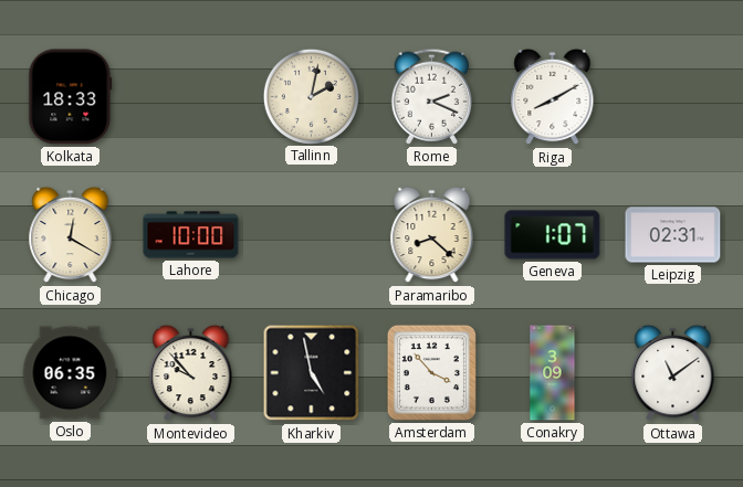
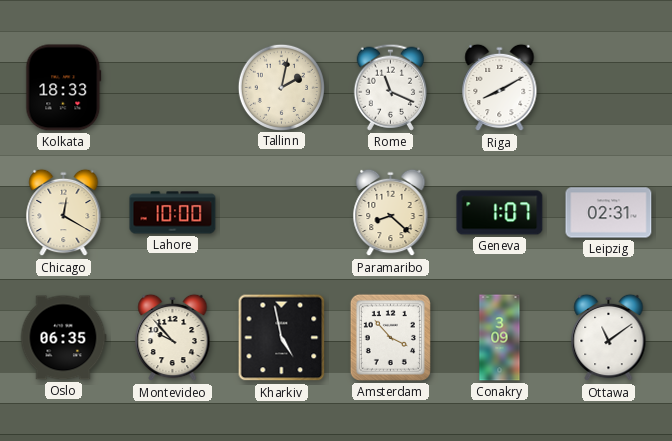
Rome: 2:19 -> 11:19 (390, 87)
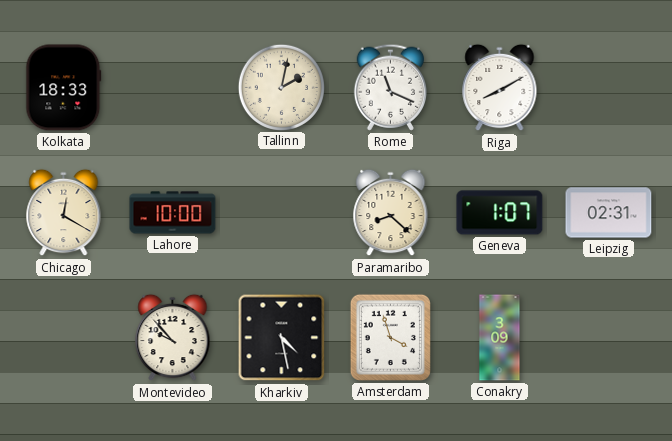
Oslo: 06:35 -> none (63, 338)
Kharkiv: 4:58 -> 4:28 (282, 338)
Amsterdam: 3:53 -> 3:57 (390, 337)
Ottawa: 11:09 -> none (609, 338)
